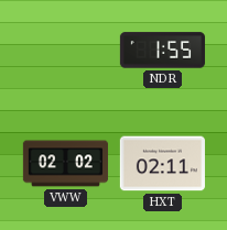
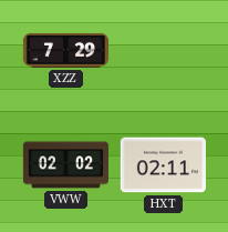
XZZ: none -> 7:29 (65, 50)
NDR: 1:55 -> none (162, 51)
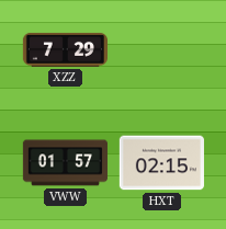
VWW: 02:02 -> 01:57 (65, 163)
HXT: 02:11 -> 02:15 (161, 163)
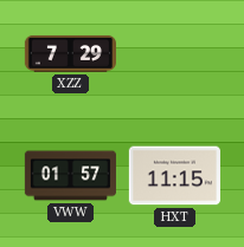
HXT: 02:15 -> 11:15 (174, 176)
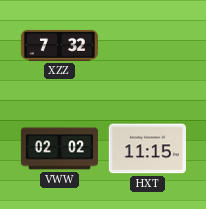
XZZ: 7:29 -> 7:32 (59, 45)
VWW: 01:57 -> 02:02 (59, 149)
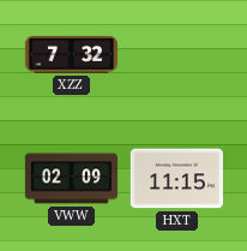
VWW: 02:02 -> 02:09 (71, 179)
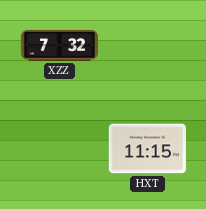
VWW: 02:09 -> none (71, 179)
